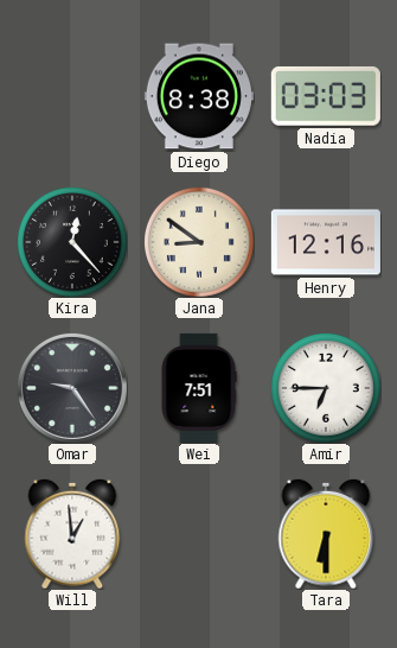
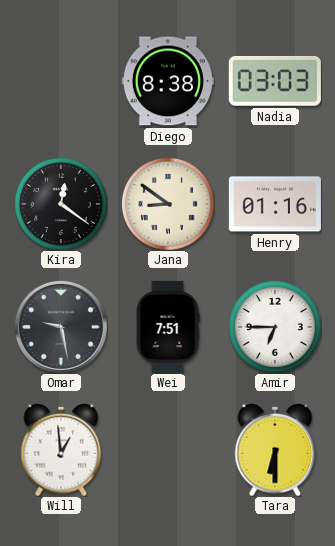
Kira: 12:23 -> 12:21 (61, 204)
Henry: 12:16 -> 01:16 (275, 204)
Omar: 9:24 -> 9:28 (61, 327)
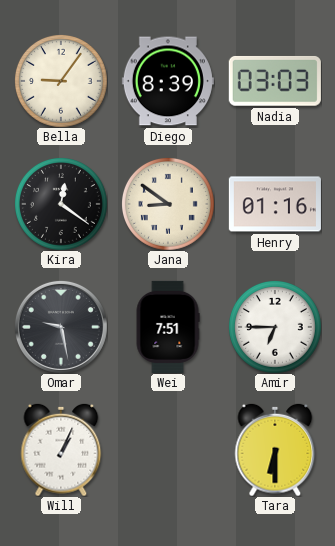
Bella: none -> 9:06 (61, 81)
Diego: 8:38 -> 8:39 (168, 81)
Will: 12:59 -> 1:04 (61, 450)
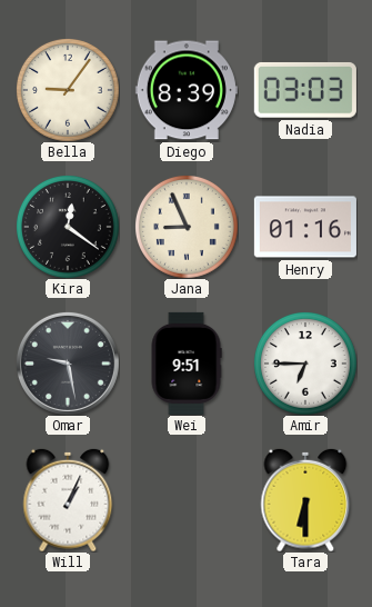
Jana: 8:51 -> 8:56 (187, 227)
Wei: 7:51 -> 9:51 (187, 364)
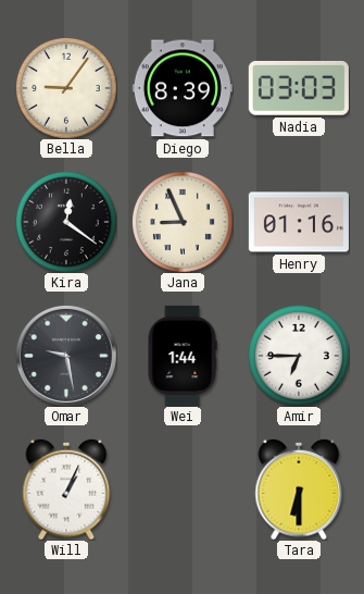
Wei: 9:51 -> 1:44 (183, 356)
